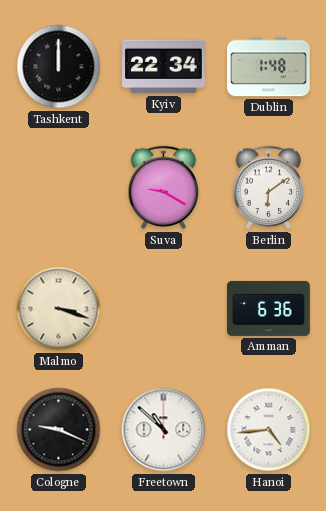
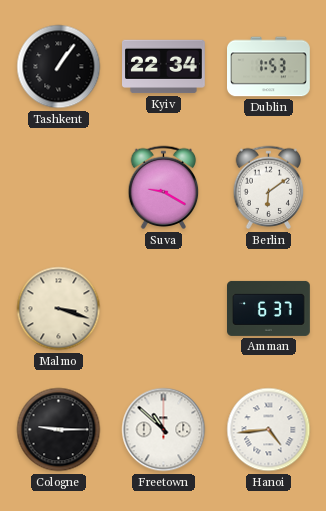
Tashkent: 12:00 -> 1:06 (59, 67)
Dublin: 1:48 -> 1:53 (269, 67)
Amman: 6:36 -> 6:37 (269, 308)
Cologne: 9:19 -> 9:15 (59, 430)
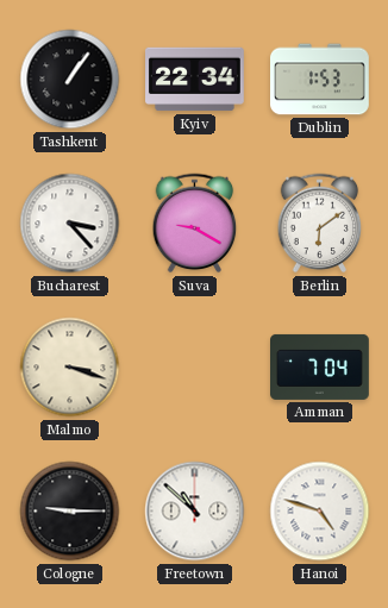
Bucharest: none -> 3:23 (70, 224)
Amman: 6:37 -> 7:04 (320, 366)
Hanoi: 4:44 -> 4:48 (320, 512)
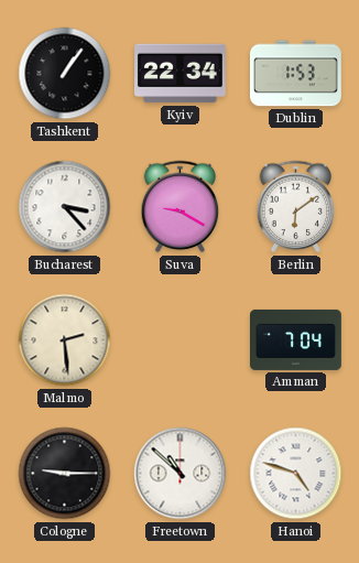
Malmo: 3:18 -> 2:29 (65, 340)
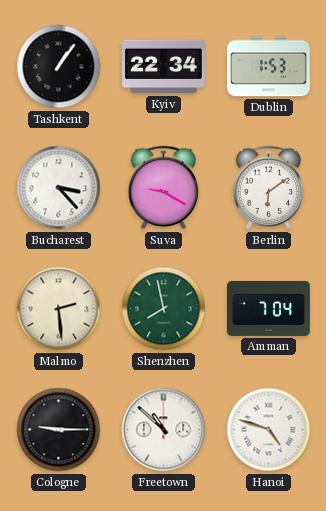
Shenzhen: none -> 7:58 (164, 309)
